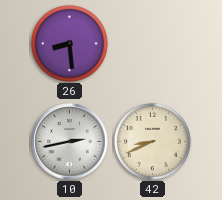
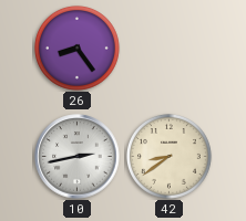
26: 8:29 -> 8:24 (76, 48)
42: 8:41 -> 8:39 (168, 156)
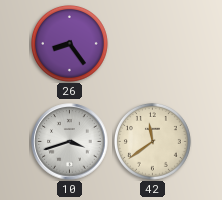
10: 2:43 -> 3:42 (70, 142)
42: 8:39 -> 11:39 (152, 141)
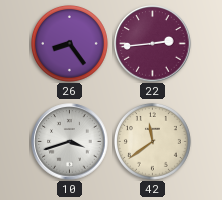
22: none -> 2:44 (153, 44)
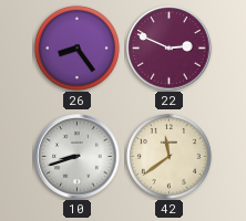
22: 2:44 -> 2:49 (170, 49)
10: 3:42 -> 8:42 (78, 157)
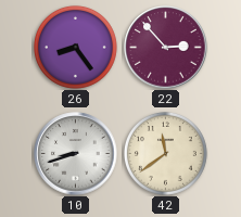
22: 2:49 -> 2:53 (166, 48)
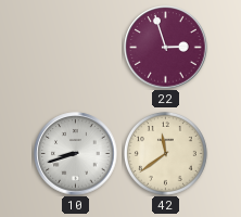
26: 8:24 -> none (75, 47)
22: 2:53 -> 2:57 (166, 48)
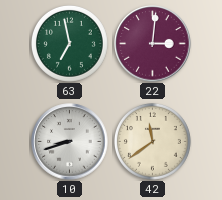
63: none -> 6:58 (69, 43)
22: 2:57 -> 3:01 (153, 44)
